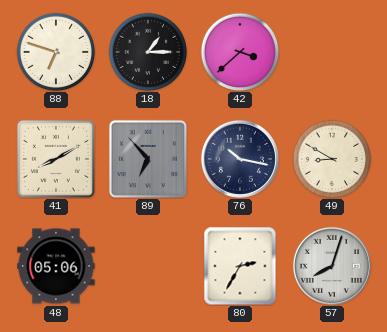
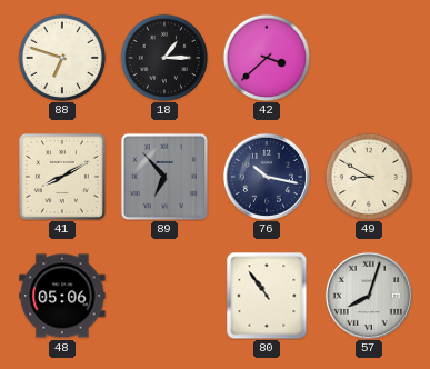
80: 2:35 -> 10:54 (267, 296)
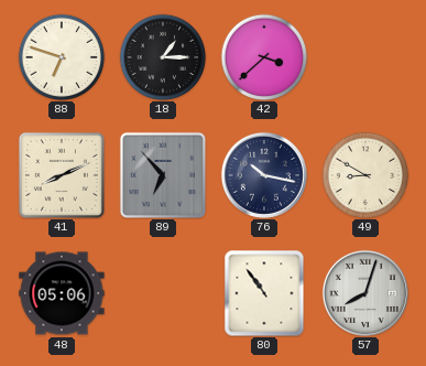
41: 8:10 -> 8:11 (62, 175)
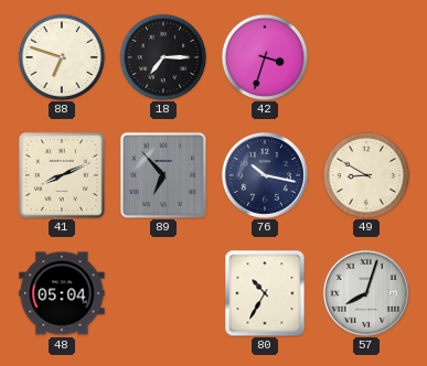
18: 1:15 -> 7:15 (163, 57)
42: 3:38 -> 3:33 (265, 57)
48: 05:06 -> 05:04 (62, 293)
80: 10:54 -> 10:35 (265, 293)
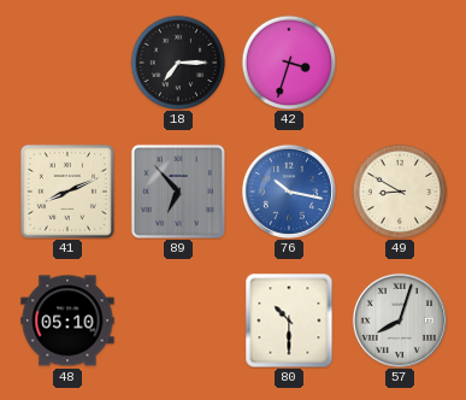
88: 6:48 -> none (62, 57)
76 dial: navy -> blue (289, 192)
48: 05:04 -> 05:10 (67, 320)
80: 10:35 -> 10:30 (289, 320)
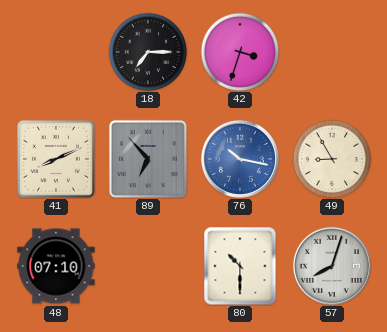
49: 8:50 -> 8:55 (332, 159)
48: 05:10 -> 07:10 (56, 266)
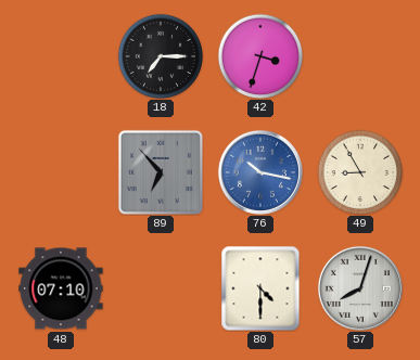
41: 8:11 -> none (56, 159)
80: 10:30 -> 4:30 (260, 288)
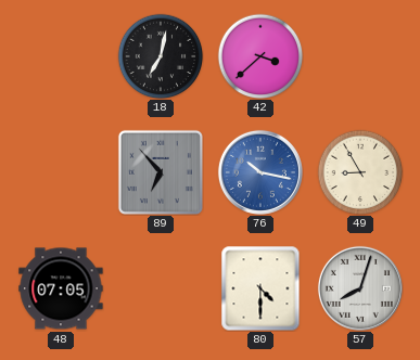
18: 7:15 -> 7:02 (161, 56)
42: 3:33 -> 3:38 (260, 56)
48: 07:10 -> 07:05 (61, 288)
